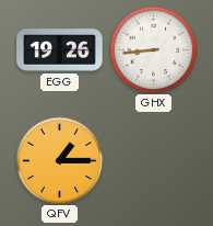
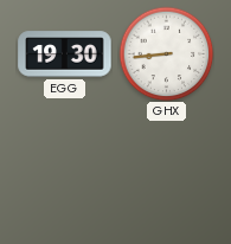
EGG: 19:26 -> 19:30 (65, 54)
QFV: 1:15 -> none (59, 160)
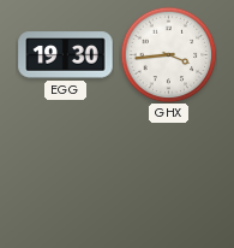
GHX: 8:44 -> 3:44 (168, 54)
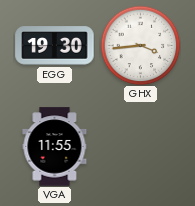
VGA: none -> 11:55 (55, 147)
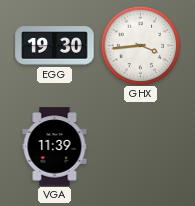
VGA: 11:55 -> 11:39 (55, 147)
